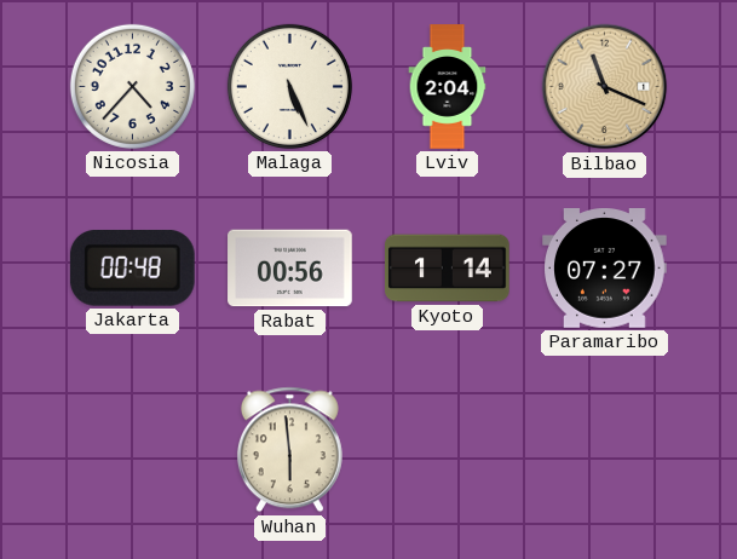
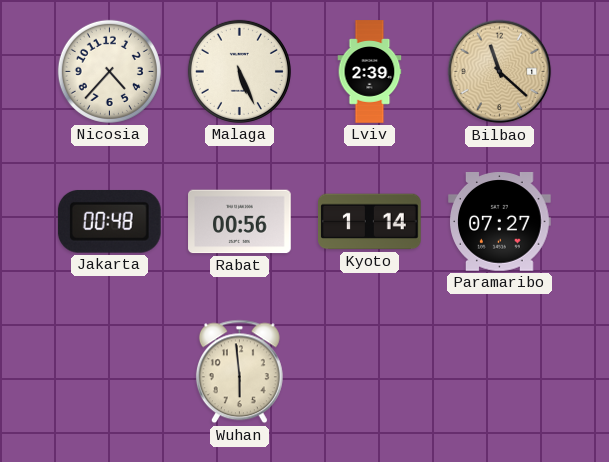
Lviv: 2:04 -> 2:39 (370, 72)
Bilbao: 11:19 -> 11:22 (500, 72)
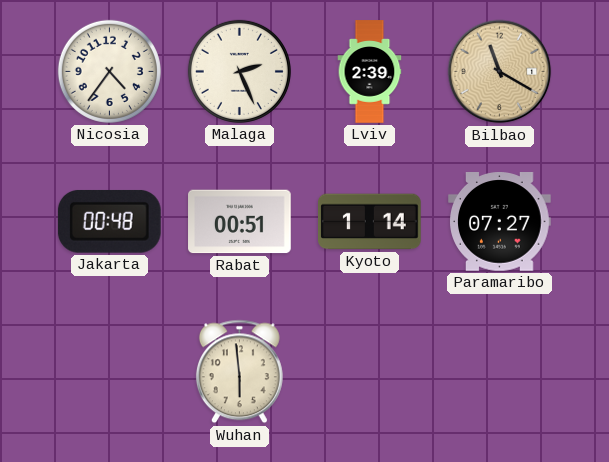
Nicosia: 4:37 -> 4:36 (109, 71)
Malaga: 5:26 -> 2:26 (239, 71)
Bilbao: 11:22 -> 11:20 (500, 72)
Rabat: 00:56 -> 00:51 (240, 222)
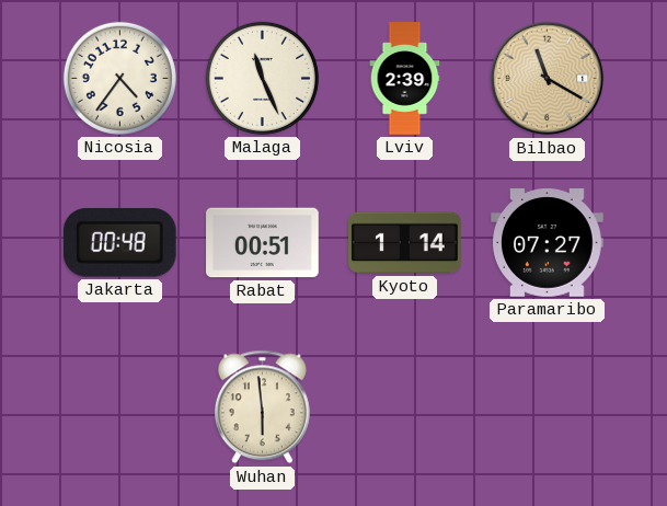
Malaga: 2:26 -> 11:26 (262, 78)
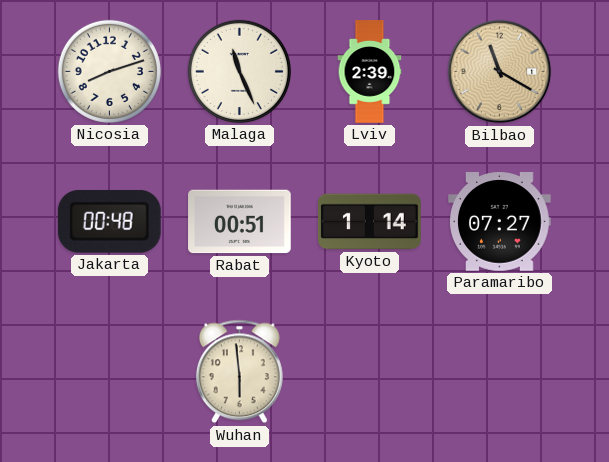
Nicosia: 4:36 -> 8:12 (109, 71)
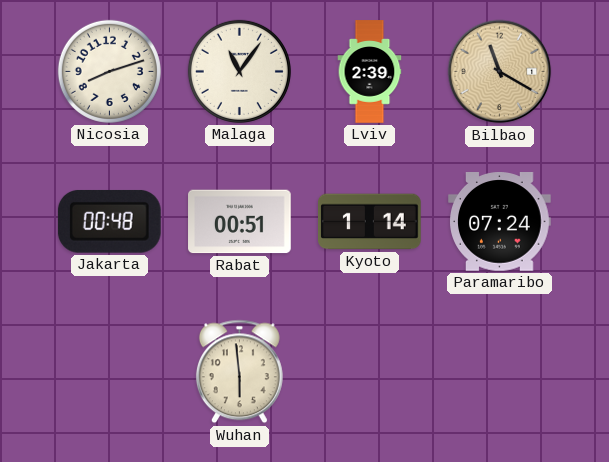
Malaga: 11:26 -> 11:06 (239, 71)
Paramaribo: 07:27 -> 07:24 (500, 222)
